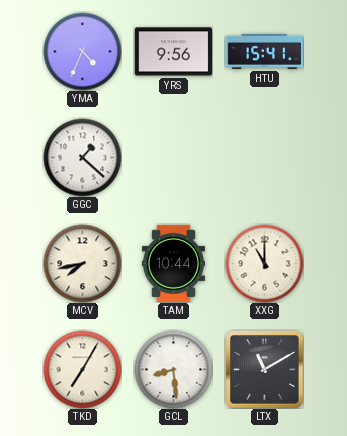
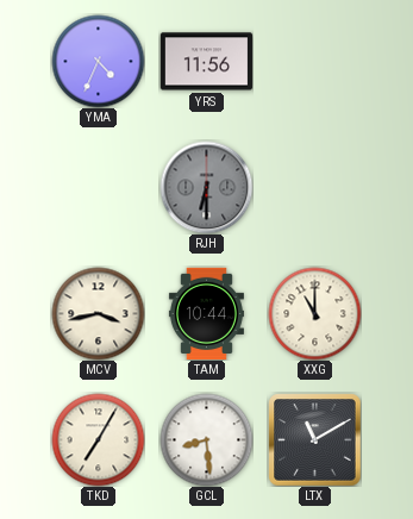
YRS: 9:56 -> 11:56 (206, 62)
HTU: 15:41 -> none (264, 51)
GGC: 1:22 -> none (82, 157)
RJH: none -> 6:30 (206, 187)
MCV: 7:43 -> 3:43 (98, 313)
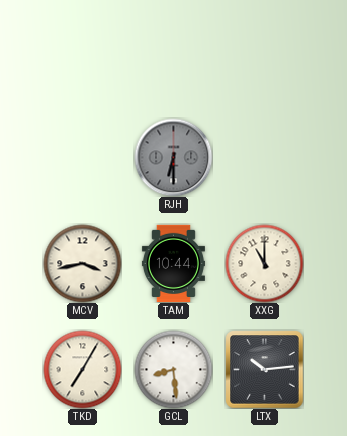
YMA: 4:34 -> none (98, 61)
YRS: 11:56 -> none (206, 62)
LTX: 11:10 -> 10:14 (264, 369)
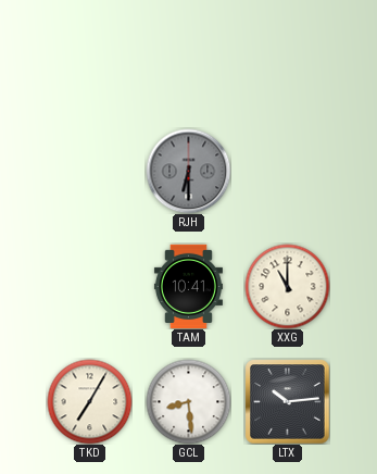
MCV: 3:43 -> none (82, 263)
TAM: 10:44 -> 10:41 (188, 286)
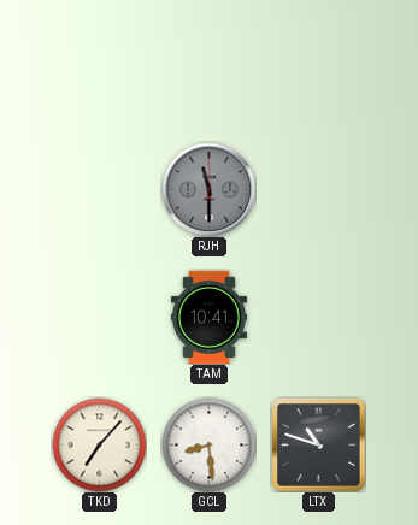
RJH: 6:30 -> 11:30 (208, 189)
XXG: 11:00 -> none (287, 286)
TKD: 7:05 -> 7:07 (99, 444)
LTX: 10:14 -> 10:48 (318, 444)
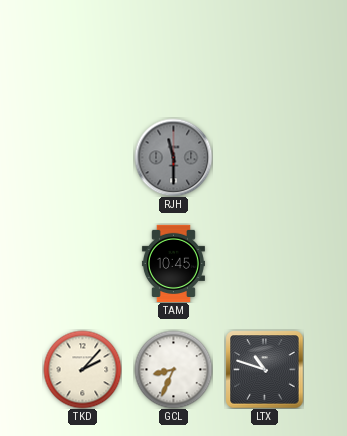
TAM: 10:41 -> 10:45 (173, 263)
TKD: 7:07 -> 2:07 (82, 369)
GCL: 8:29 -> 8:34 (173, 369)
